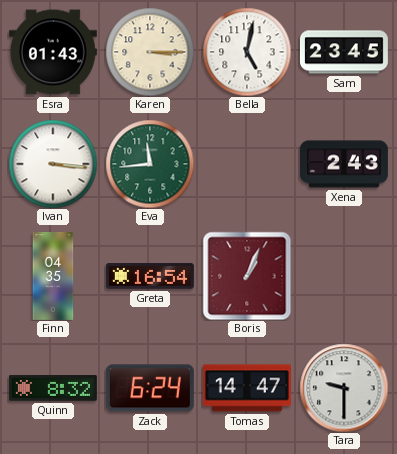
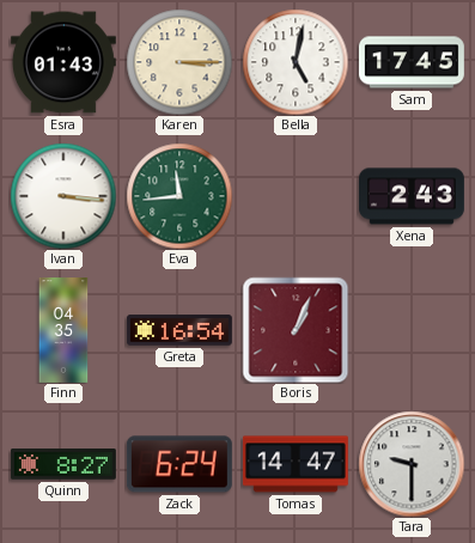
Sam: 23:45 -> 17:45 (412, 62)
Quinn: 8:32 -> 8:27 (63, 464)
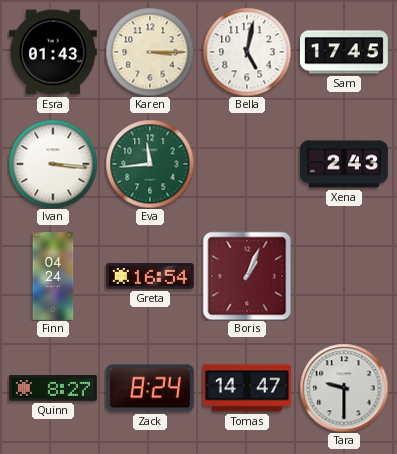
Finn: 04:35 -> 04:24 (53, 277)
Zack: 6:24 -> 8:24 (150, 388)
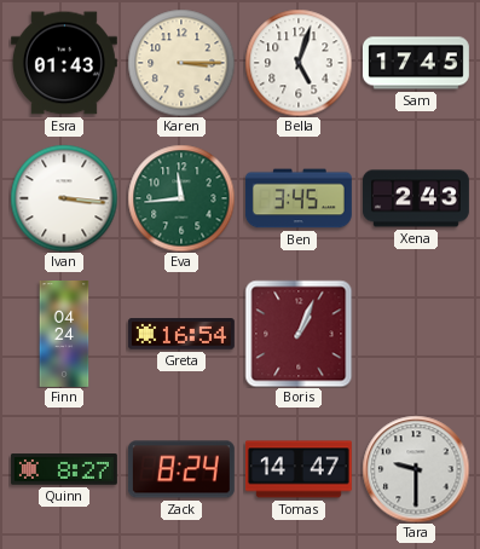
Bella: 5:02 -> 5:03 (299, 63)
Ben: none -> 3:45 (299, 198)
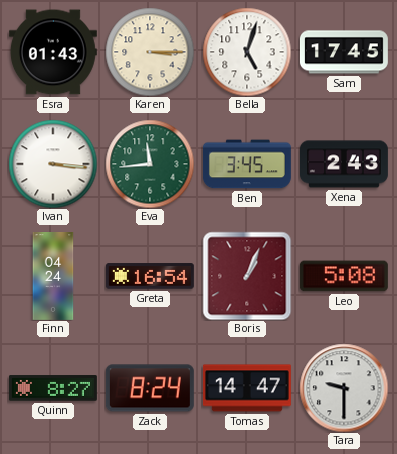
Leo: none -> 5:08 (344, 276)
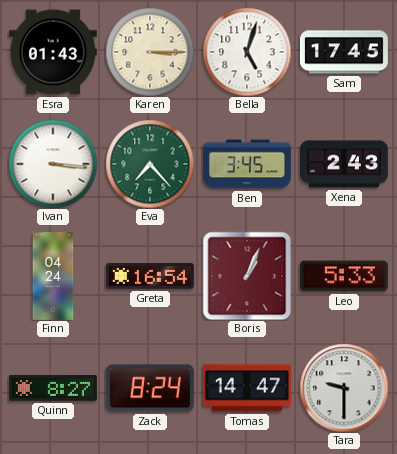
Eva: 11:44 -> 7:23 (150, 164)
Leo: 5:08 -> 5:33 (344, 276)
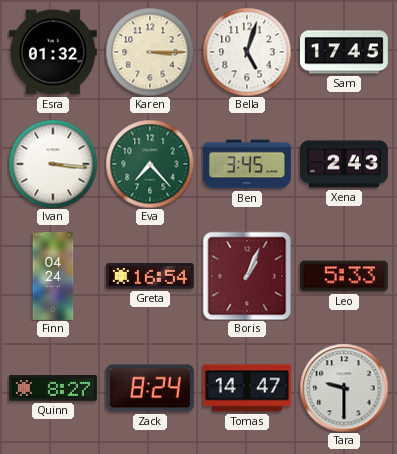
Esra: 01:43 -> 01:32 (53, 52)
